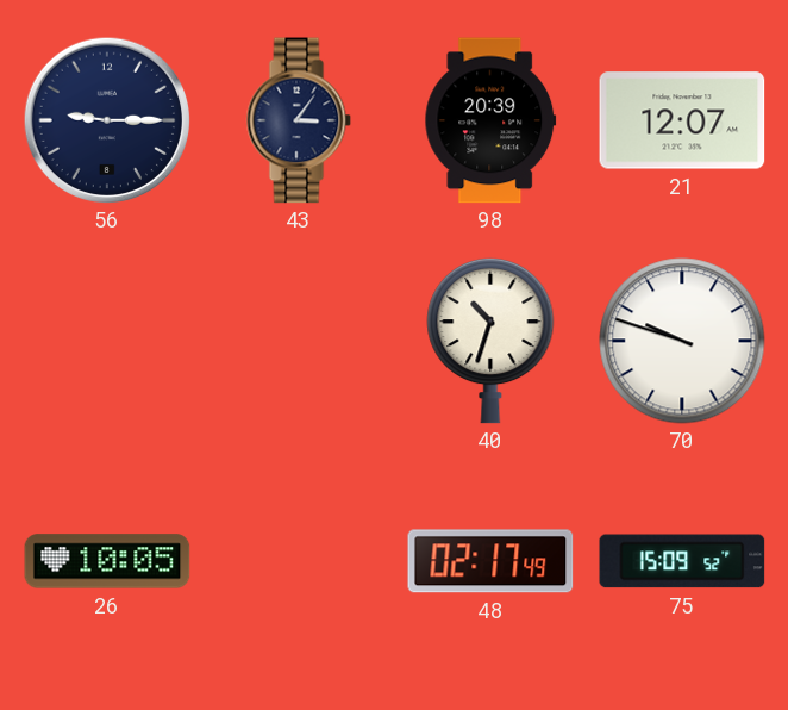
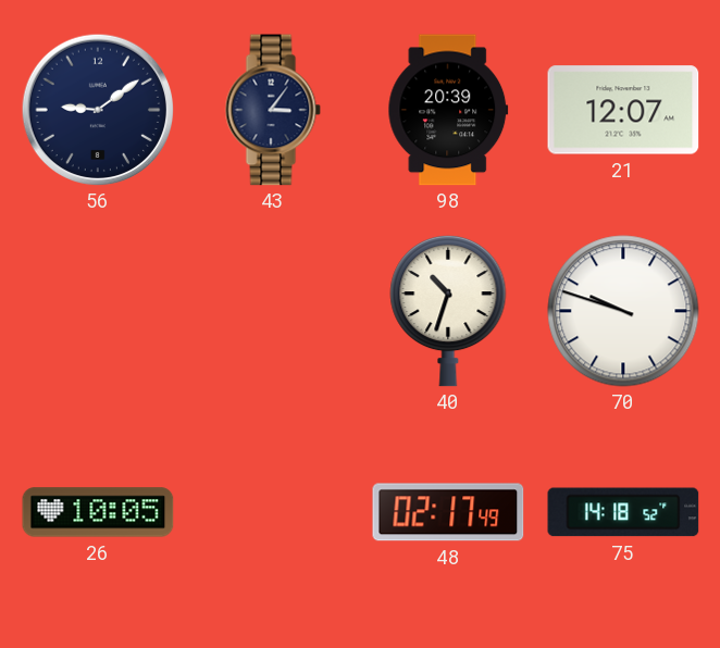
56: 9:15 -> 9:09 (98, 110)
75: 15:09 -> 14:18 (623, 512)
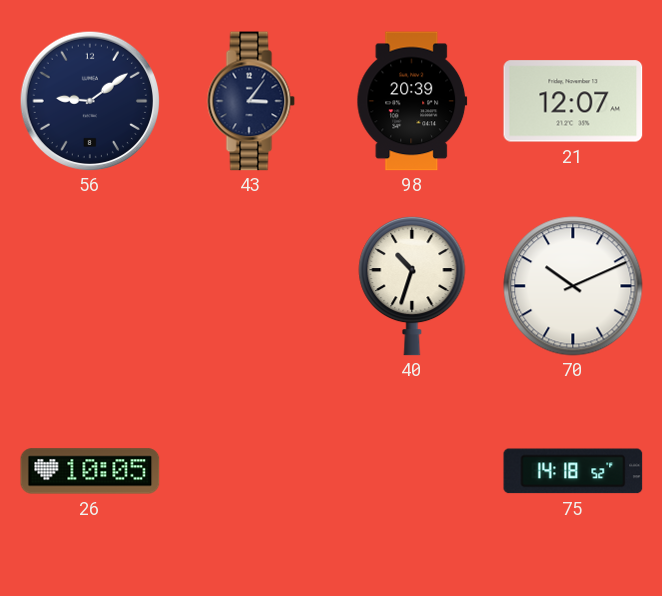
70: 9:48 -> 10:11 (573, 286)
48: 02:17 -> none (448, 512)
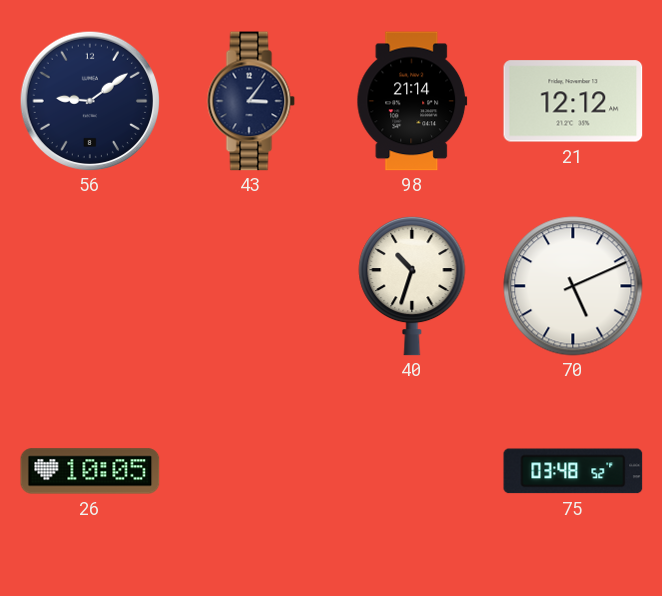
98: 20:39 -> 21:14 (412, 101)
21: 12:07 -> 12:12 (573, 101)
70: 10:11 -> 5:11 (573, 286)
75: 14:18 -> 03:48 (573, 471)
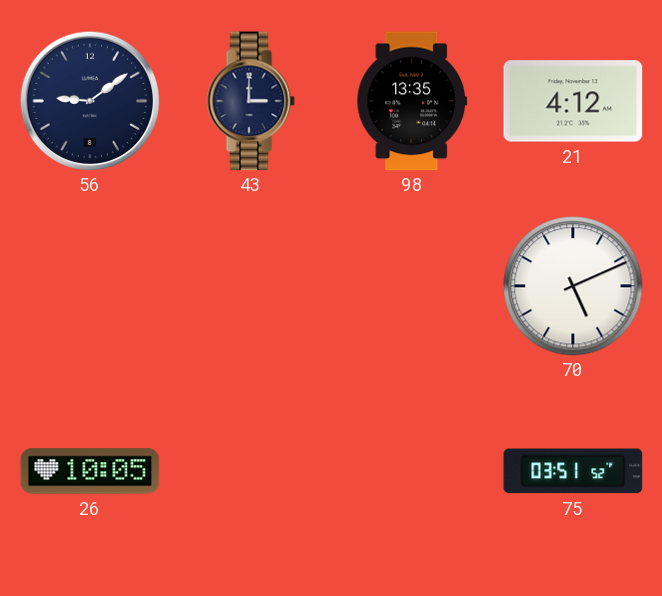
43: 3:06 -> 3:00 (251, 101)
98: 21:14 -> 13:35 (412, 101)
21: 12:12 -> 4:12 (573, 101)
40: 10:33 -> none (412, 286)
75: 03:48 -> 03:51 (573, 471)
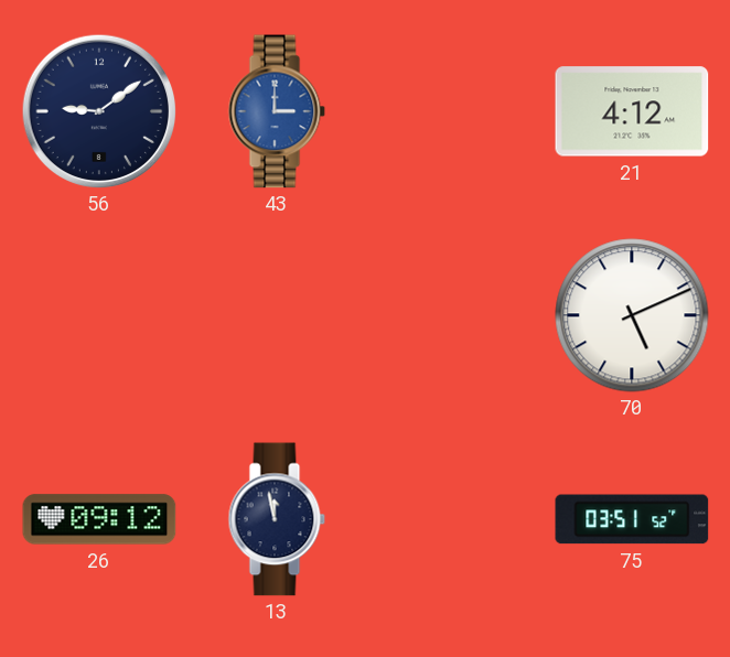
43 dial: navy -> blue (277, 111)
98: 13:35 -> none (412, 101)
26: 10:05 -> 09:12 (99, 519)
13: none -> 11:58 (277, 519)
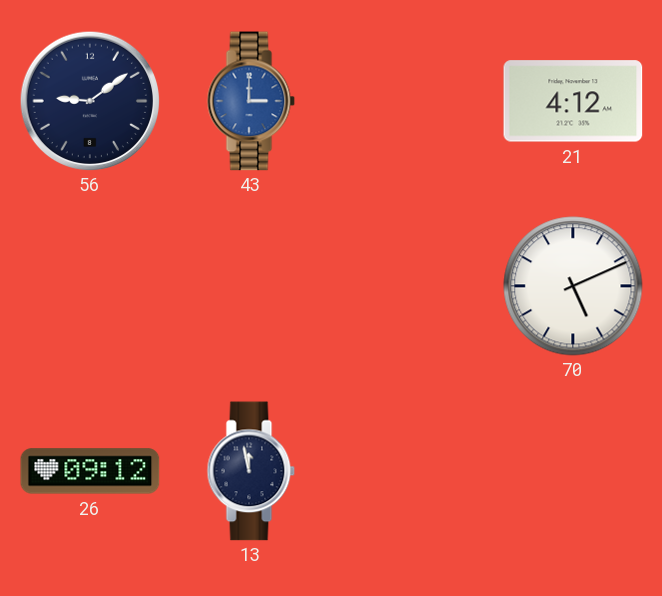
75: 03:51 -> none (632, 519)
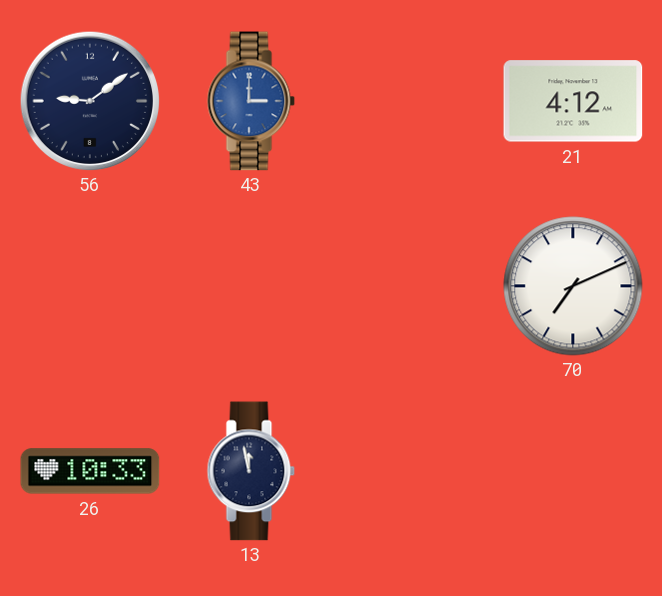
70: 5:11 -> 7:11 (573, 286)
26: 09:12 -> 10:33 (90, 471)
